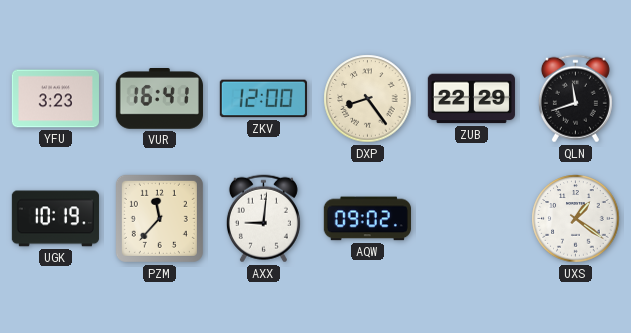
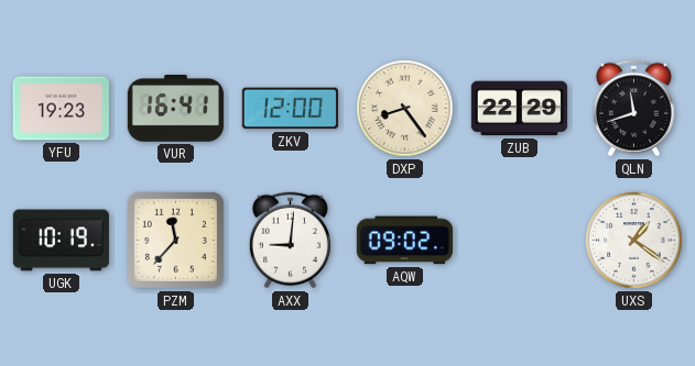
YFU: 3:23 -> 19:23 (61, 109)
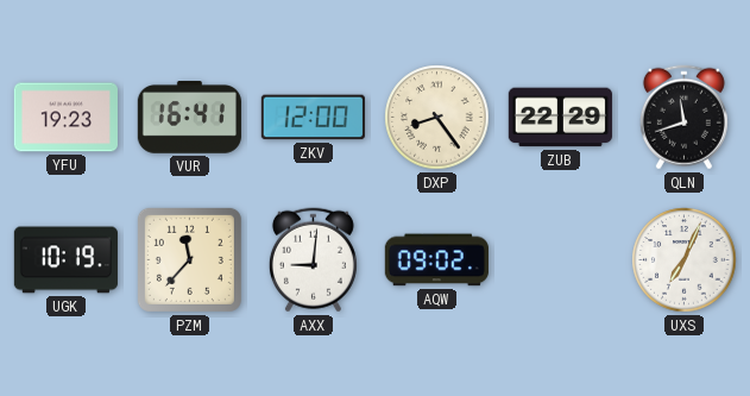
UXS: 1:21 -> 7:04 (685, 260)
